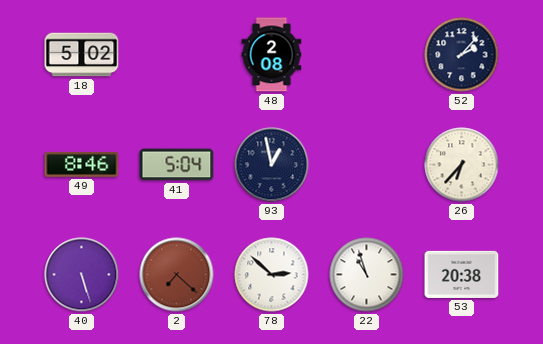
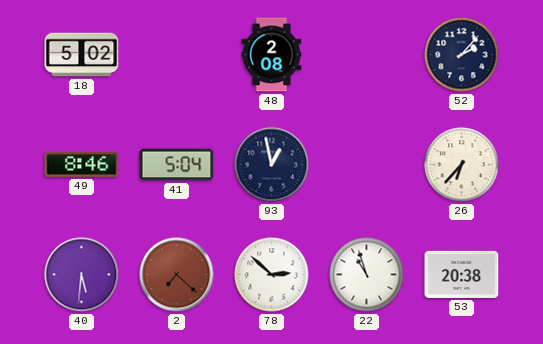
40: 5:27 -> 5:31 (82, 275)
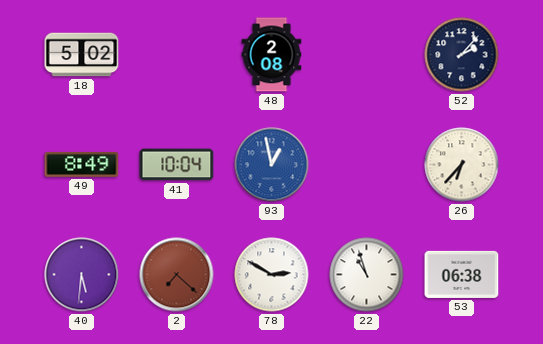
49: 8:46 -> 8:49 (82, 164)
41: 5:04 -> 10:04 (177, 165)
93 dial: navy -> blue (272, 165)
78: 2:52 -> 2:50 (272, 275)
53: 20:38 -> 06:38 (462, 274)
